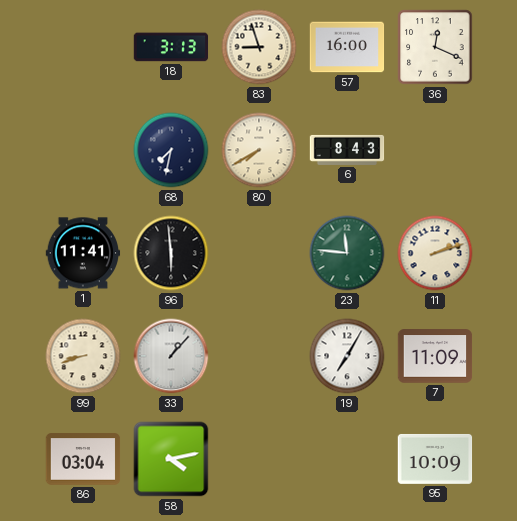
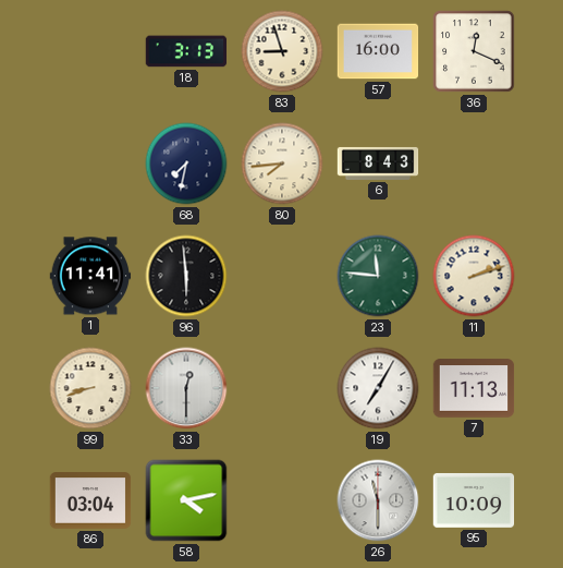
80: 7:40 -> 7:44 (282, 164)
33: 1:07 -> 12:30 (186, 388)
7: 11:09 -> 11:13 (474, 388)
26: none -> 11:30 (378, 500)
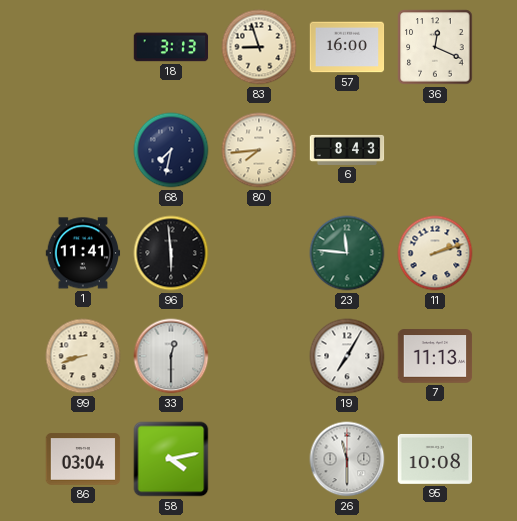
95: 10:09 -> 10:08 (435, 459)
